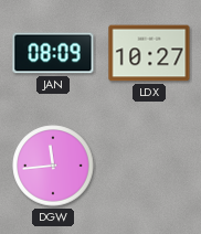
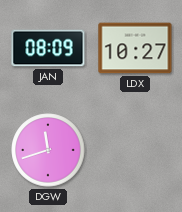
DGW: 11:44 -> 11:42 (48, 150)
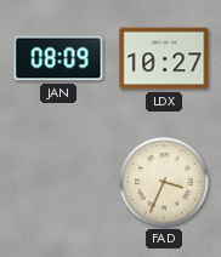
DGW: 11:42 -> none (48, 150)
FAD: none -> 3:34 (164, 182)
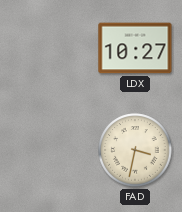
JAN: 08:09 -> none (58, 58)
FAD: 3:34 -> 3:32 (135, 150)
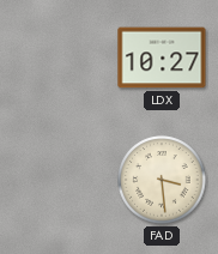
FAD: 3:32 -> 3:29 (162, 180)
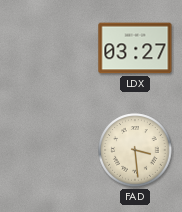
LDX: 10:27 -> 03:27 (135, 48)
